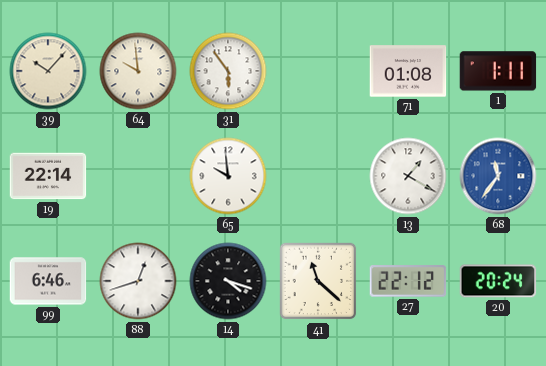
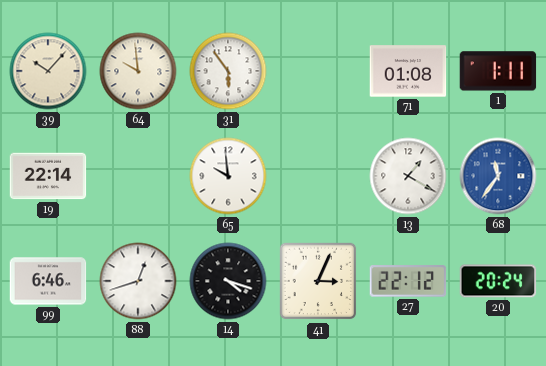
41: 11:22 -> 3:04 (318, 281)
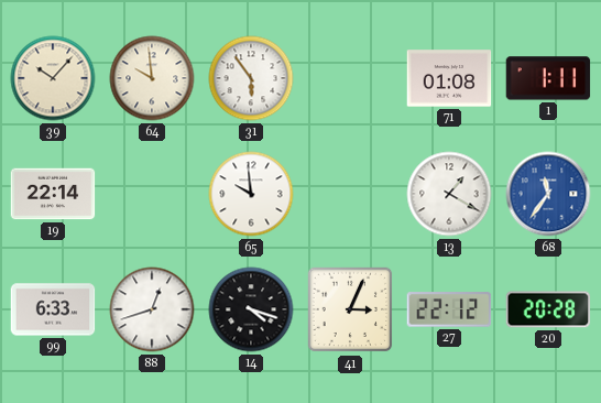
99: 6:46 -> 6:33 (53, 309)
20: 20:24 -> 20:28 (548, 309)
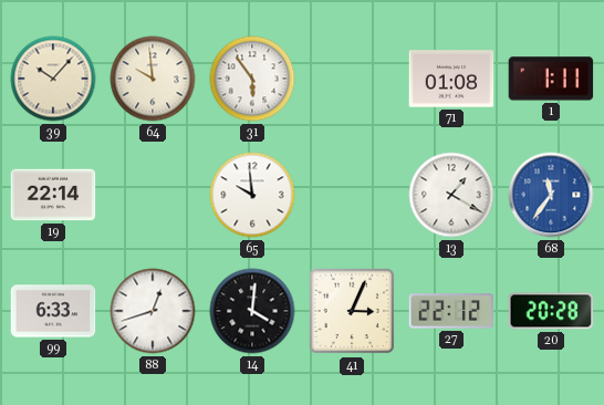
14: 4:18 -> 4:01 (252, 311)
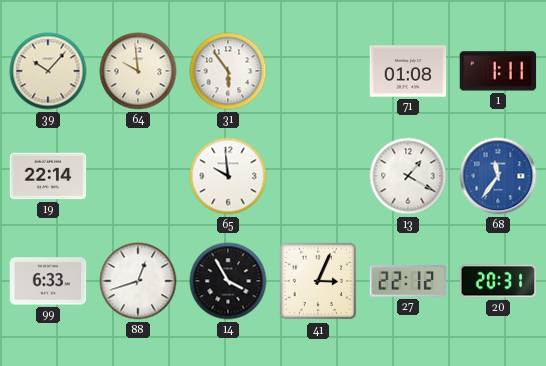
14: 4:01 -> 3:55 (228, 281)
20: 20:28 -> 20:31 (498, 281)
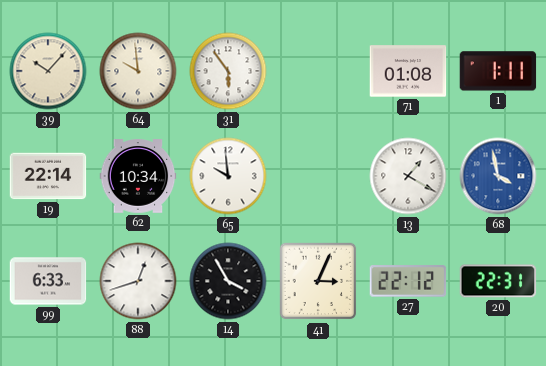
62: none -> 10:34 (138, 176)
68: 11:36 -> 3:58 (498, 176)
20: 20:31 -> 22:31 (498, 281)
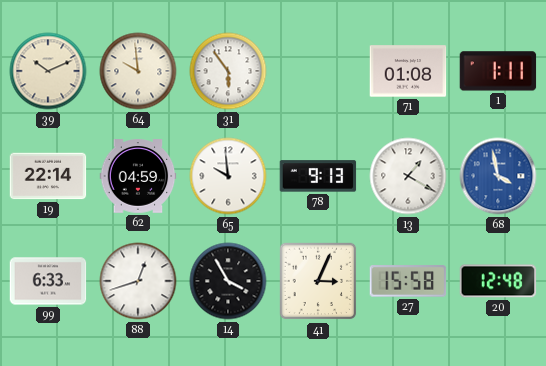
39: 10:07 -> 10:11 (48, 71)
62: 10:34 -> 04:59 (138, 176)
78: none -> 9:13 (318, 176)
27: 22:12 -> 15:58 (408, 281)
20: 22:31 -> 12:48 (498, 281)
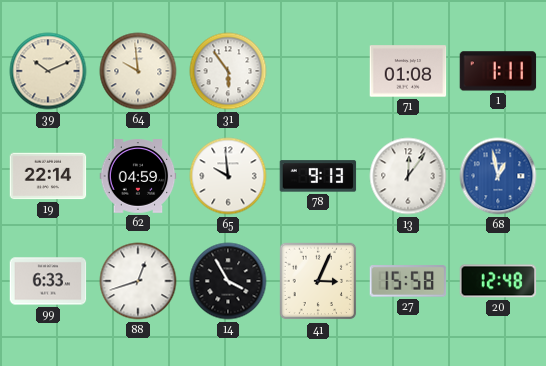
13: 1:20 -> 12:06 (408, 176)
68: 3:58 -> 12:58 (498, 176)
